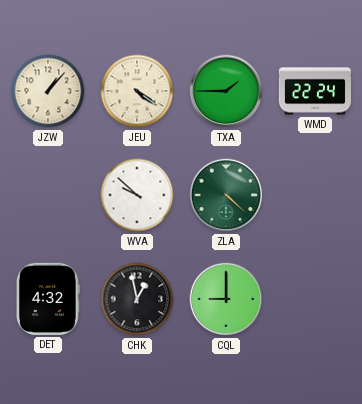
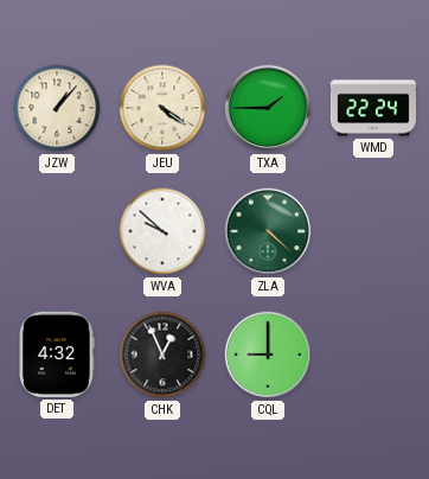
CHK: 12:58 -> 12:56 (162, 355)
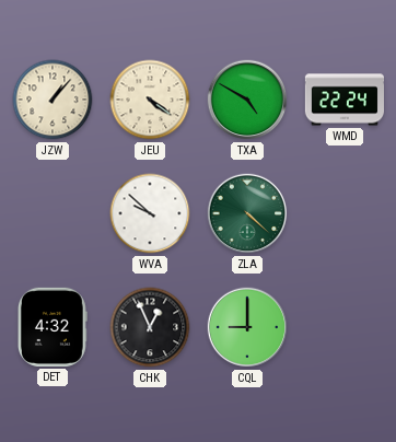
TXA: 1:45 -> 4:50 (247, 100)
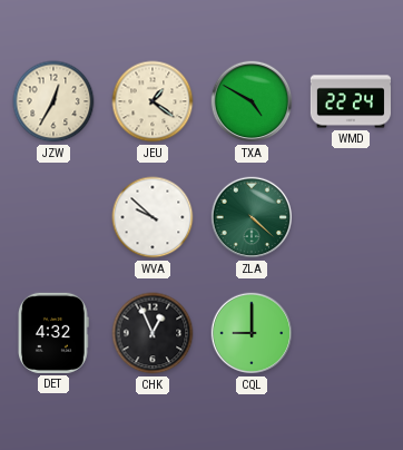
JZW: 1:07 -> 12:35 (53, 101)
JEU: 4:21 -> 1:21 (153, 101)
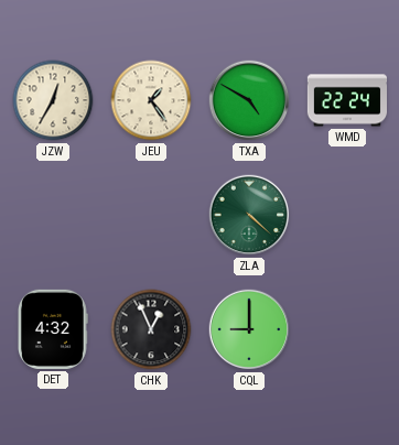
JEU: 1:21 -> 1:24 (151, 100)
WVA: 9:52 -> none (153, 217)
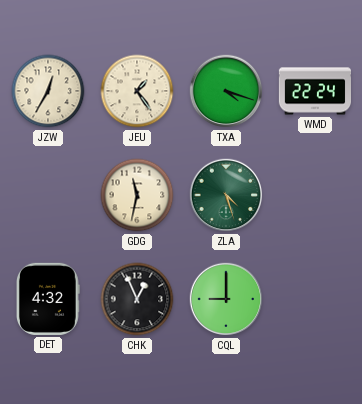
TXA: 4:50 -> 4:18 (226, 91)
GDG: none -> 11:32 (137, 195)
ZLA: 4:22 -> 4:27 (226, 195)
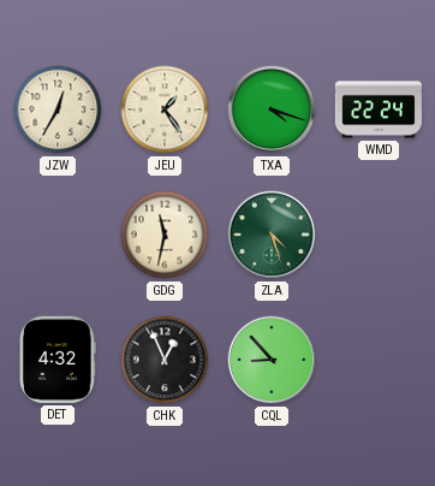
CQL: 9:00 -> 8:53 (272, 360)
